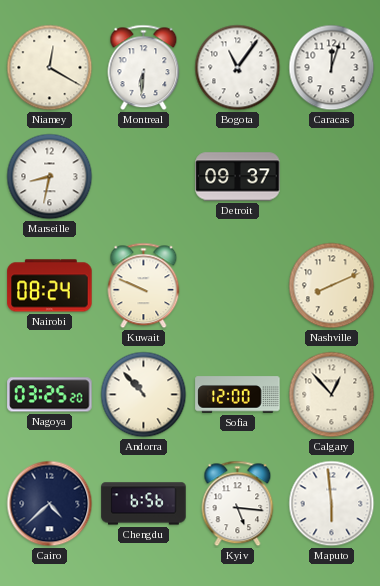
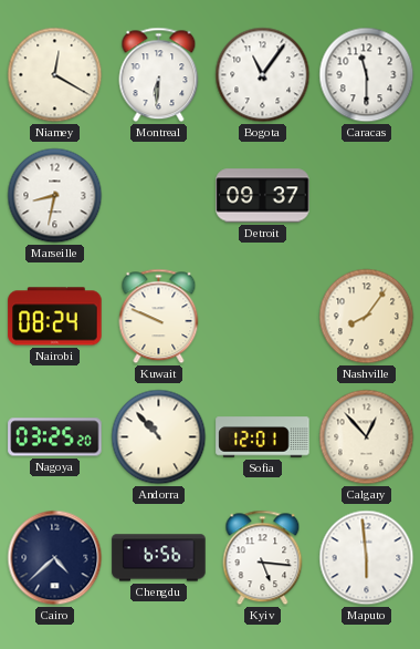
Caracas: 12:03 -> 11:30 (367, 75)
Nashville: 8:11 -> 8:06 (367, 317)
Sofia: 12:00 -> 12:01 (263, 437)
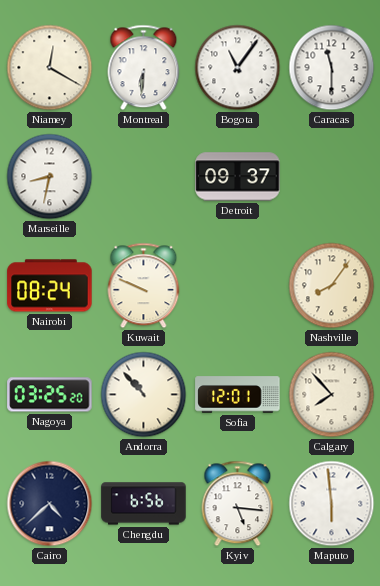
Calgary: 12:53 -> 7:53 (332, 395)
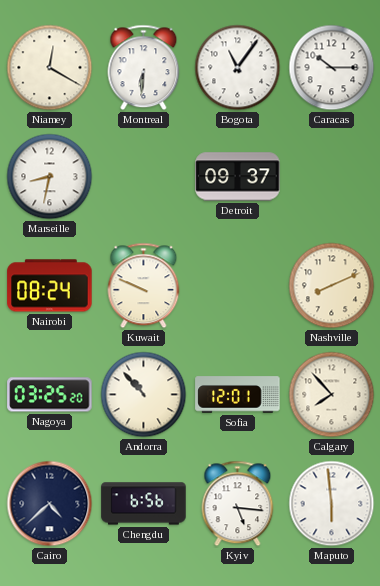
Caracas: 11:30 -> 10:15 (332, 68)
Nashville: 8:06 -> 8:11 (332, 286)
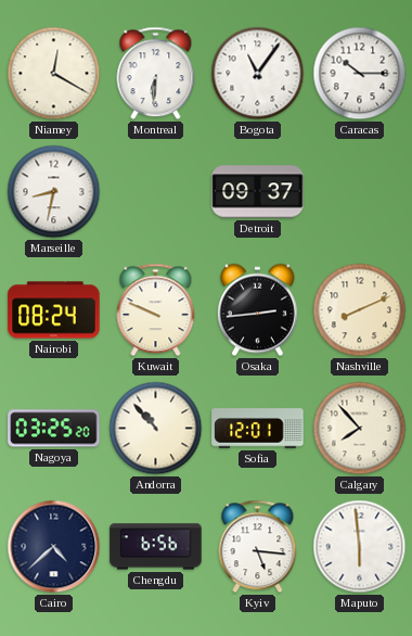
Osaka: none -> 2:44 (257, 310)
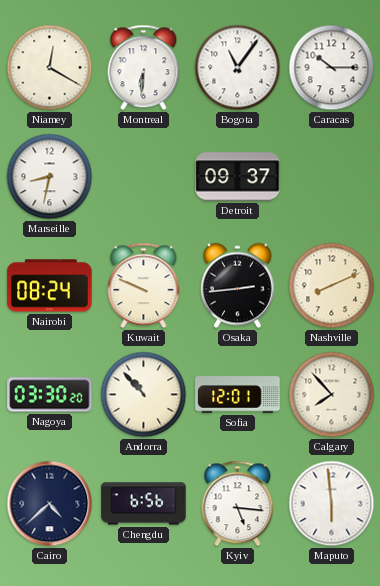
Nagoya: 03:25 -> 03:30 (50, 395)
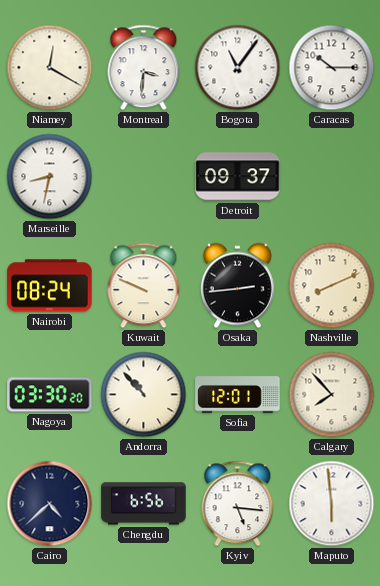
Montreal: 6:31 -> 3:31 (144, 68)
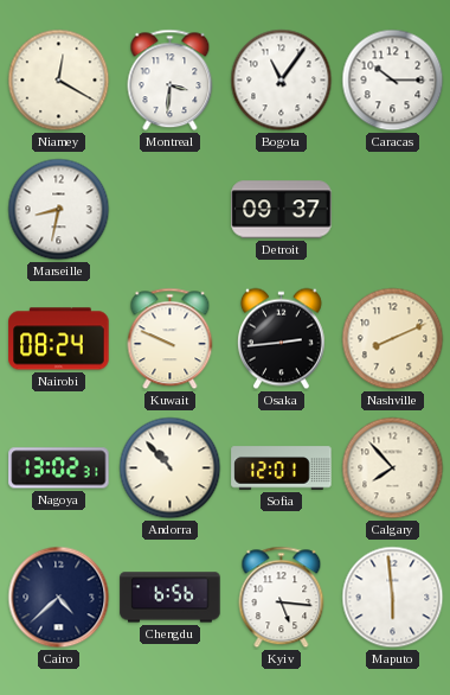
Nagoya: 03:30 -> 13:02 (59, 468)
